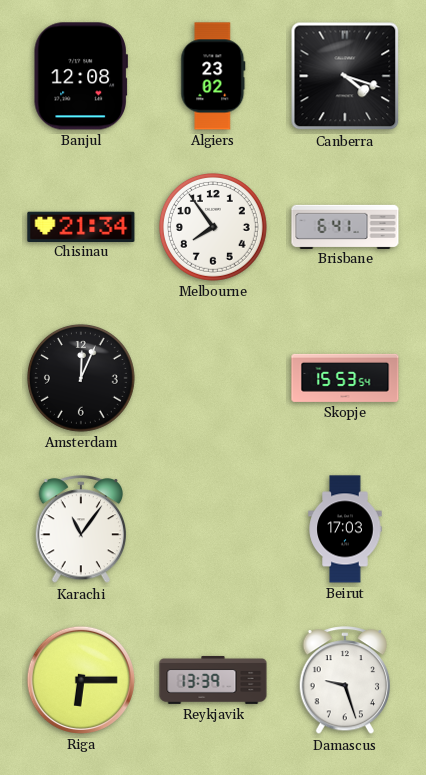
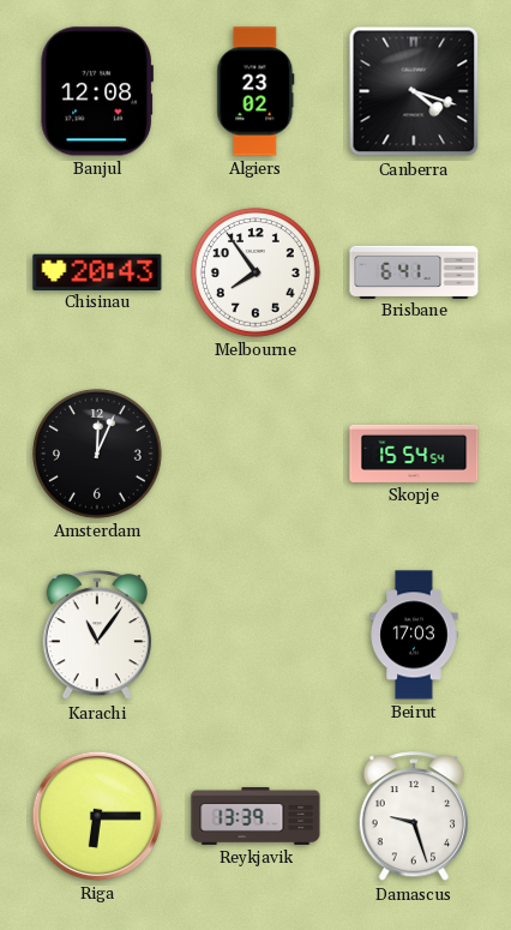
Chisinau: 21:34 -> 20:43 (97, 271)
Skopje: 15:53 -> 15:54 (414, 454)
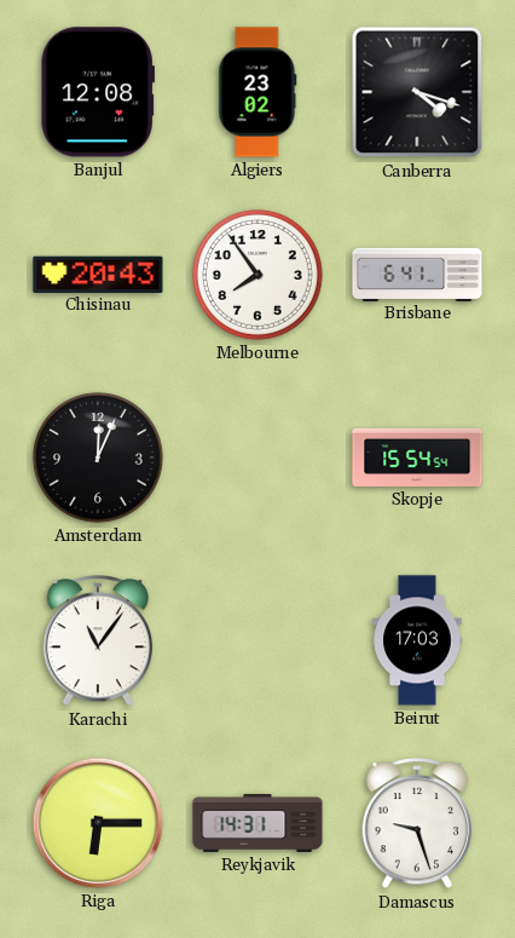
Reykjavik: 13:39 -> 14:31 (257, 823)
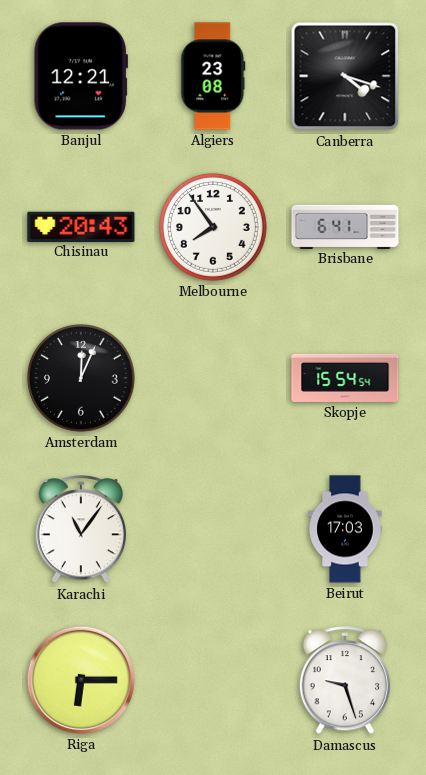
Banjul: 12:08 -> 12:21 (81, 76)
Algiers: 23:02 -> 23:08 (213, 76)
Reykjavik: 14:31 -> none (257, 823)
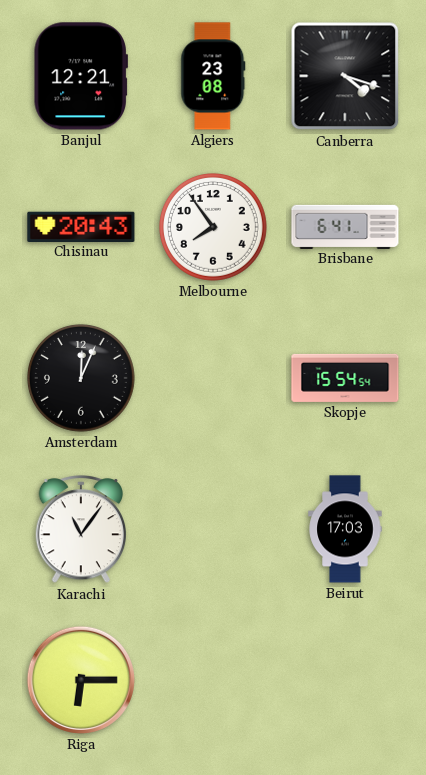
Damascus: 9:27 -> none (344, 681)
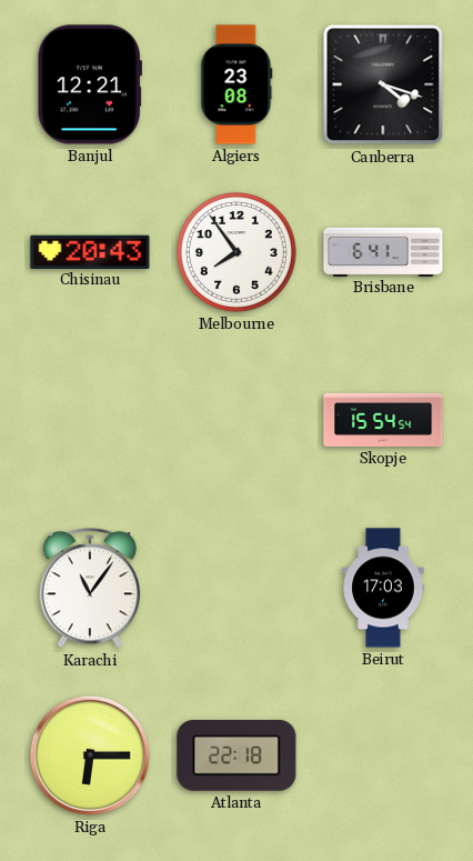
Amsterdam: 12:04 -> none (82, 379)
Atlanta: none -> 22:18 (236, 755)
